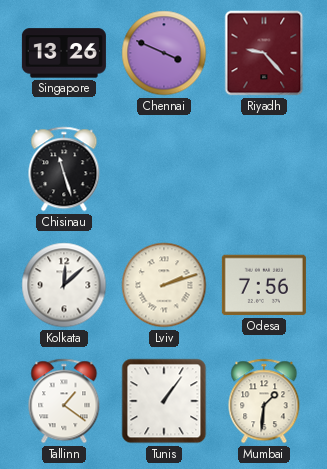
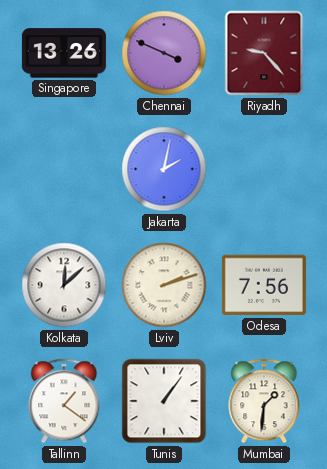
Chisinau: 11:27 -> none (64, 169)
Jakarta: none -> 2:02 (164, 169)
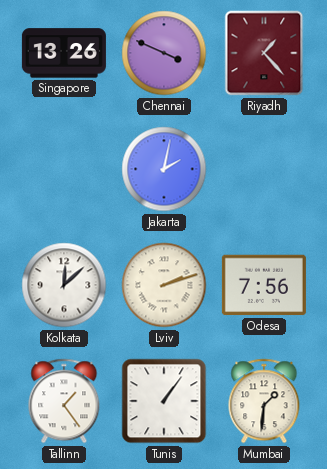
Riyadh: 9:23 -> 1:23 (264, 53)
Tallinn: 1:21 -> 1:24 (64, 401)
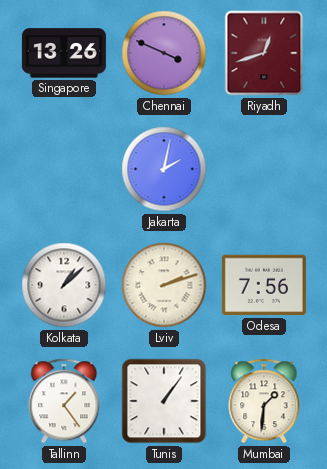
Riyadh: 1:23 -> 12:42 (264, 53)
Kolkata: 12:08 -> 1:08 (64, 285)
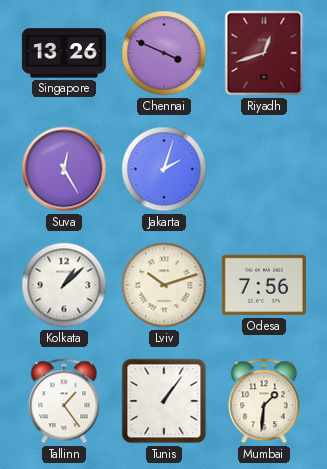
Suva: none -> 12:25 (64, 169)
Jakarta: 2:02 -> 2:03 (164, 169)
Lviv: 2:12 -> 10:12 (164, 285)
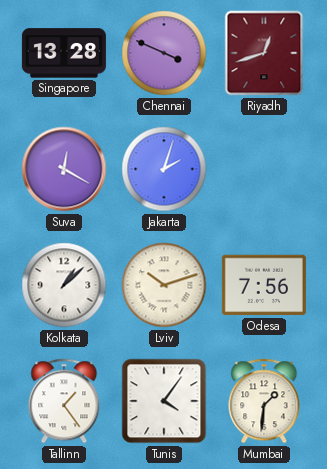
Singapore: 13:26 -> 13:28 (64, 53)
Suva: 12:25 -> 12:20 (64, 169)
Tunis: 1:06 -> 4:06 (164, 401)
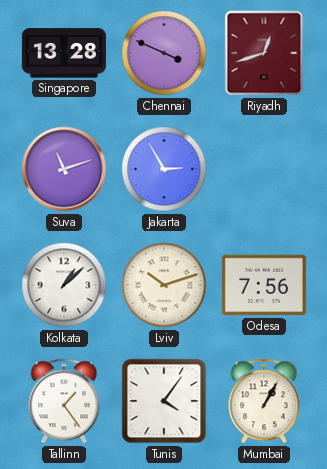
Suva: 12:20 -> 11:12 (64, 169)
Jakarta: 2:03 -> 2:55 (164, 169)
Mumbai: 1:31 -> 1:05 (264, 401)
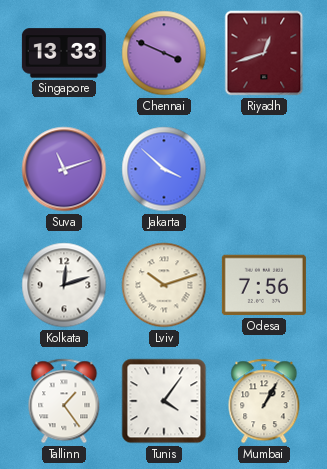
Singapore: 13:28 -> 13:33 (64, 53)
Jakarta: 2:55 -> 3:52 (164, 169)
Kolkata: 1:08 -> 12:12 (64, 285)
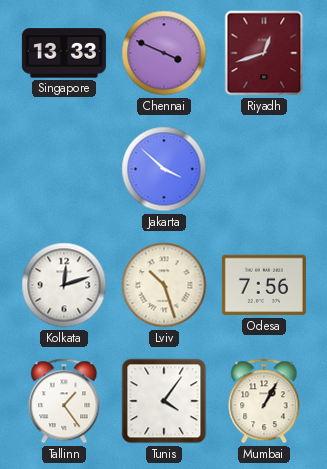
Suva: 11:12 -> none (64, 169)
Lviv: 10:12 -> 10:27 (164, 285)
